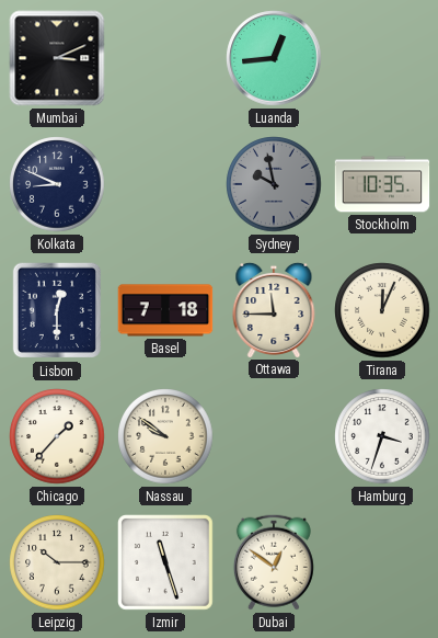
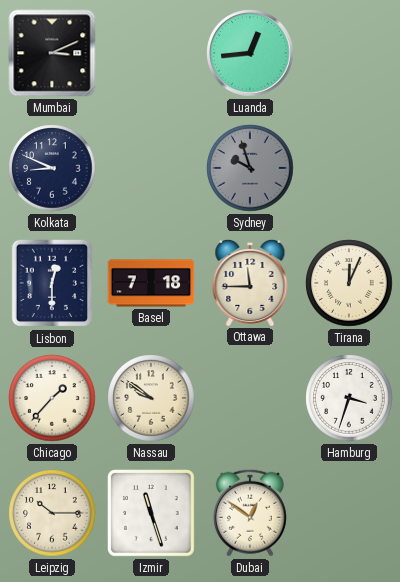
Sydney: 9:58 -> 9:57 (250, 168)
Stockholm: 10:35 -> none (382, 184)
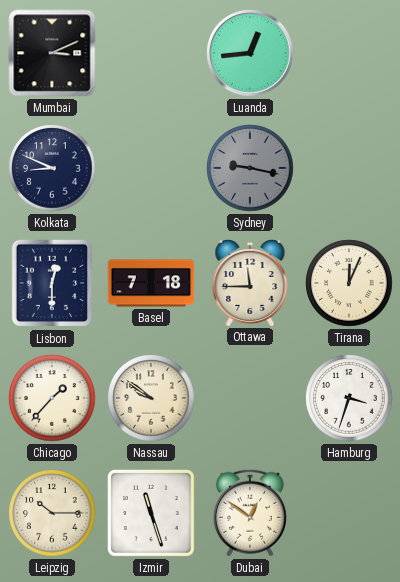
Sydney: 9:57 -> 9:17 (250, 168)
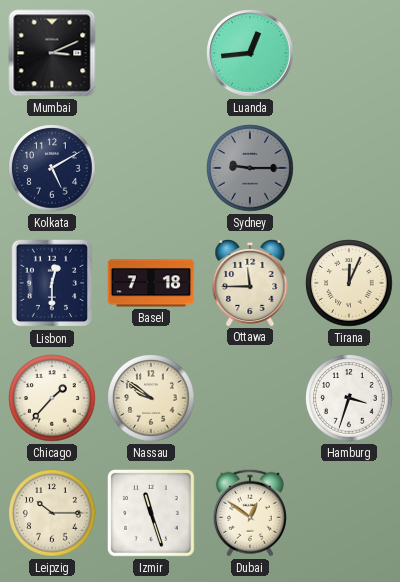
Kolkata: 8:49 -> 5:10 (52, 168)
Sydney: 9:17 -> 9:15 (250, 168)
